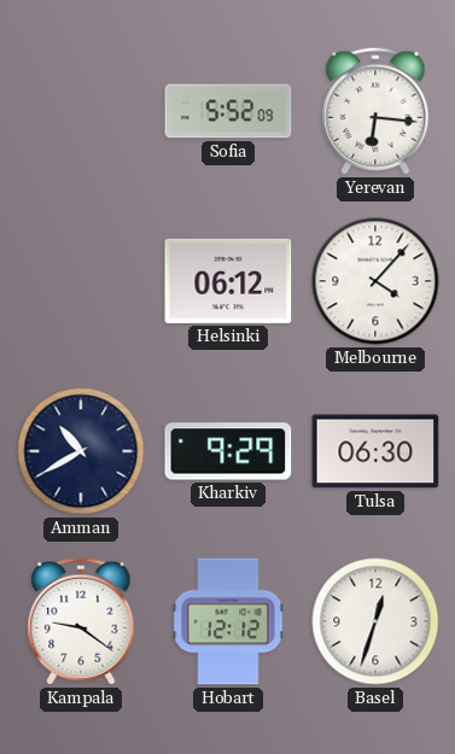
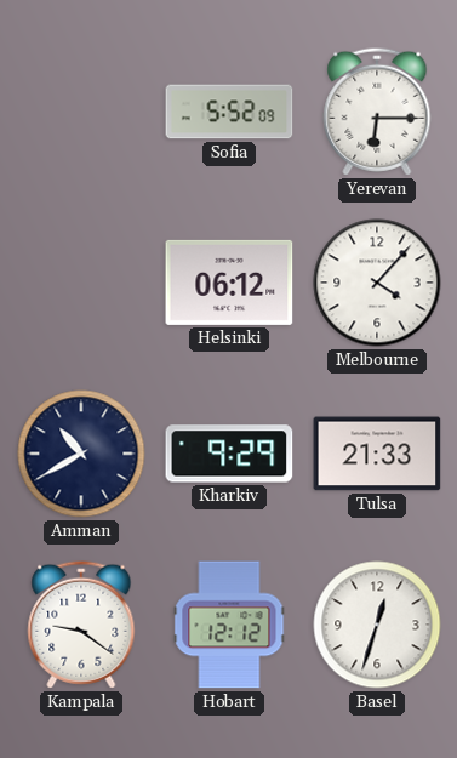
Yerevan: 6:16 -> 6:15 (377, 112)
Tulsa: 06:30 -> 21:33 (377, 454)
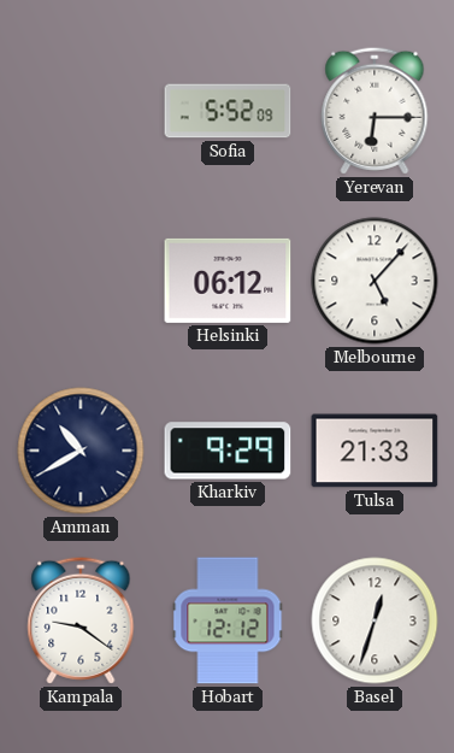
Melbourne: 4:07 -> 5:07 (375, 281)
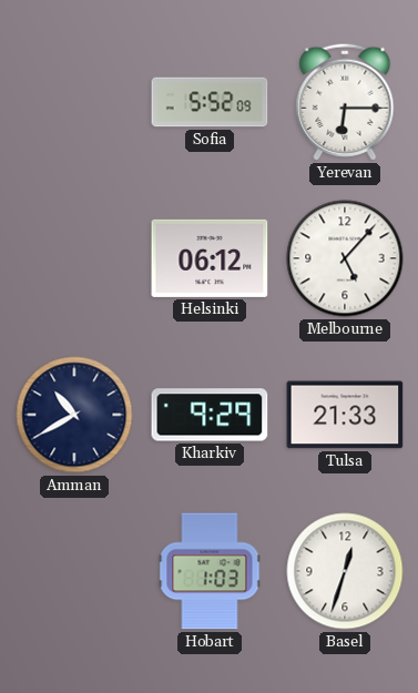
Kampala: 9:21 -> none (81, 620)
Hobart: 12:12 -> 1:03 (210, 571)
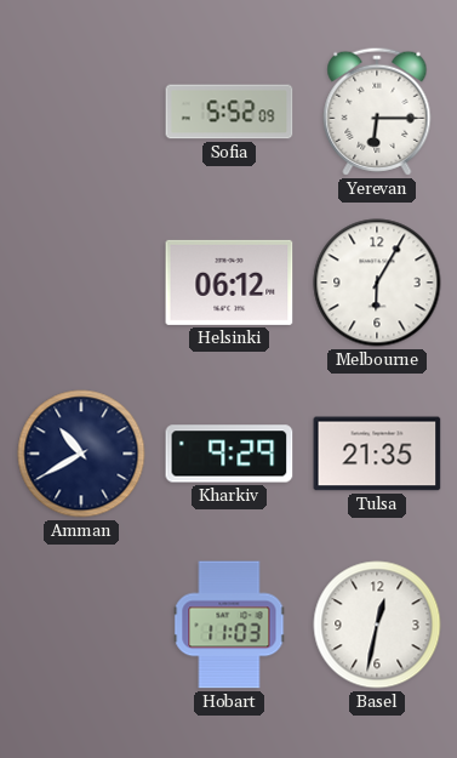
Melbourne: 5:07 -> 6:05 (377, 283)
Tulsa: 21:33 -> 21:35 (377, 454)
Hobart: 1:03 -> 11:03 (229, 625)
Basel: 12:33 -> 12:32 (377, 625)
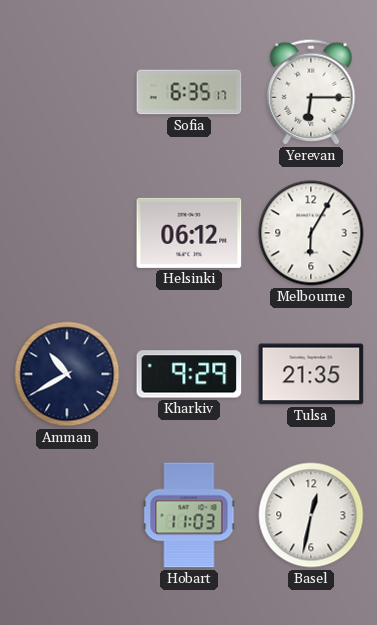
Sofia: 5:52 -> 6:35 (189, 92)
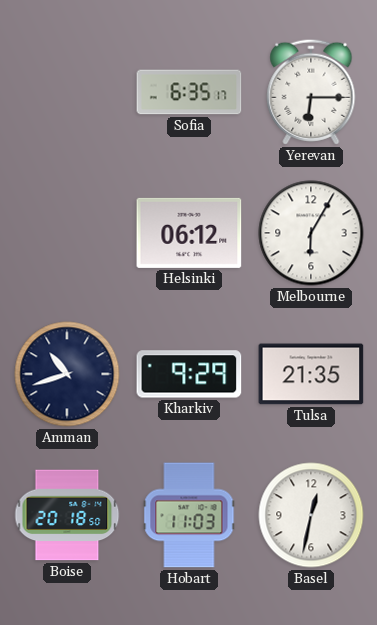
Amman: 10:40 -> 10:42 (67, 374)
Boise: none -> 20:18 (67, 515)
